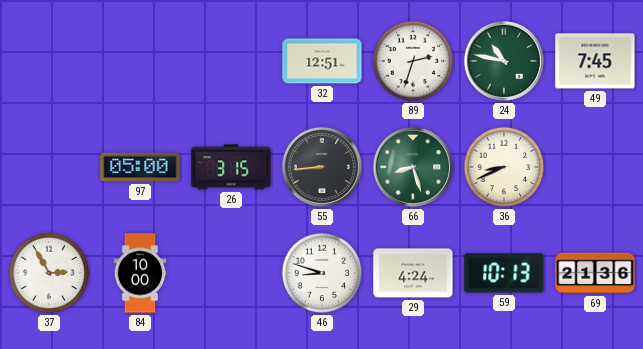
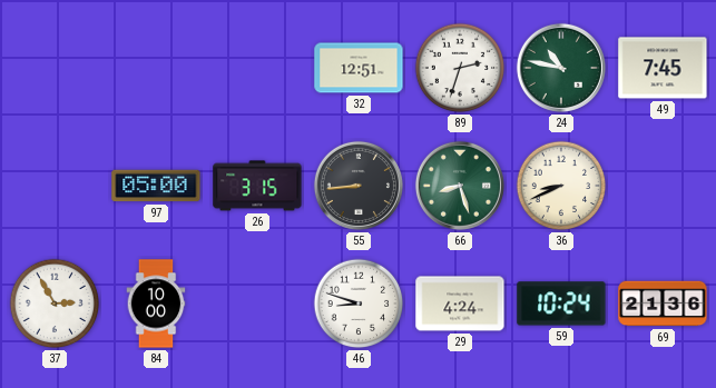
59: 10:13 -> 10:24 (561, 304)
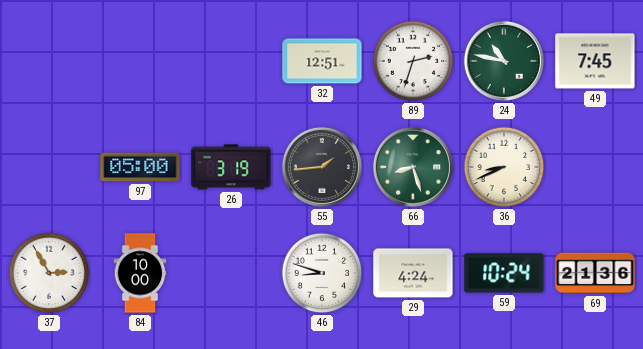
26: 3:15 -> 3:19 (231, 167)
55: 8:44 -> 1:44 (322, 167)
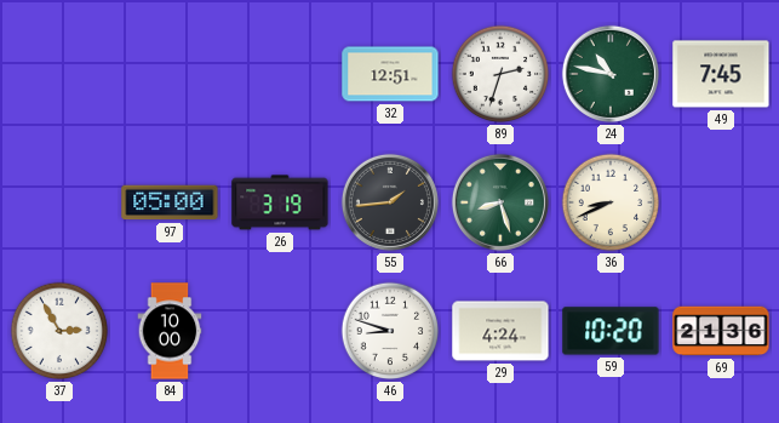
59: 10:24 -> 10:20 (611, 331)
